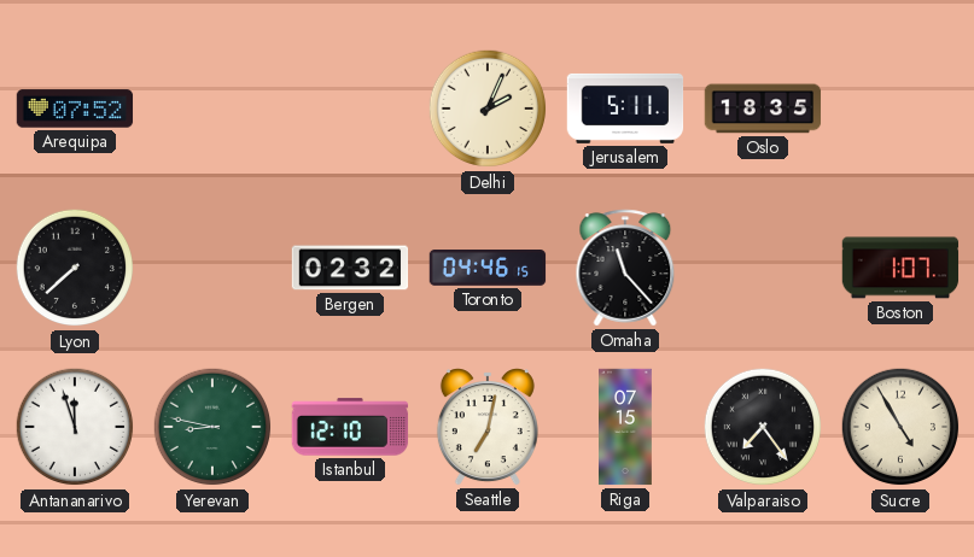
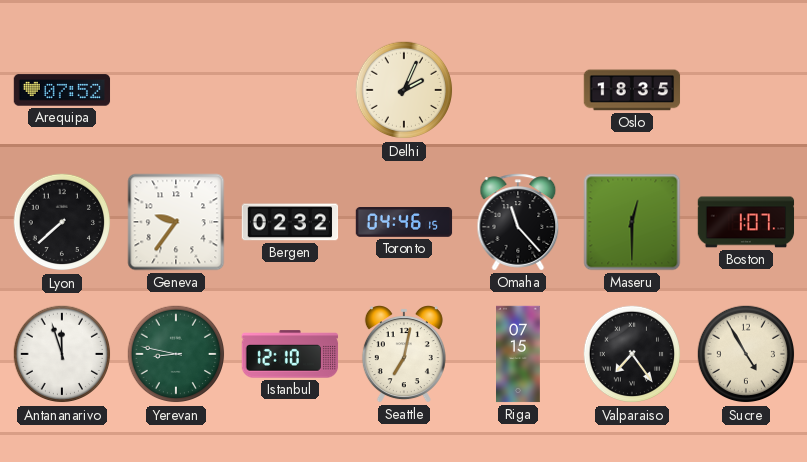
Jerusalem: 5:11 -> none (625, 109)
Geneva: none -> 9:36 (176, 222)
Maseru: none -> 12:30 (632, 222)
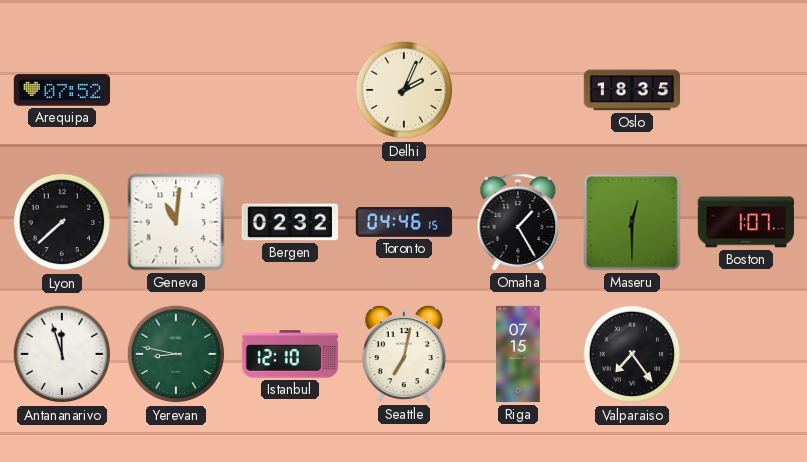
Geneva: 9:36 -> 11:01 (176, 222)
Omaha: 11:23 -> 1:25 (518, 222)
Sucre: 4:55 -> none (746, 354)
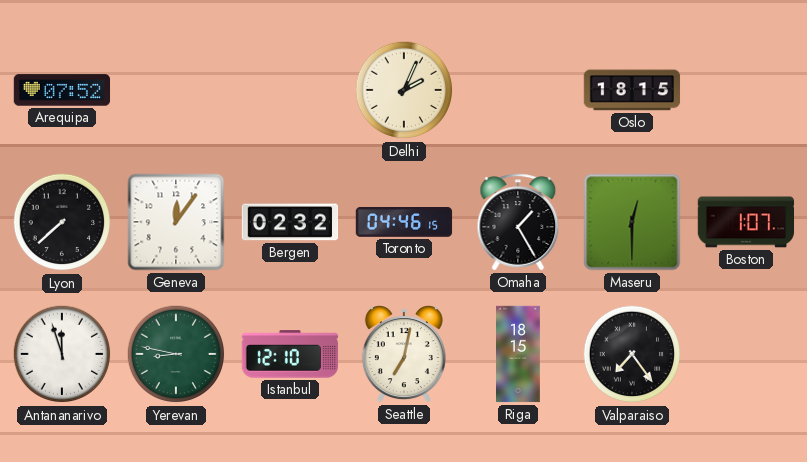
Oslo: 18:35 -> 18:15 (632, 90)
Geneva: 11:01 -> 12:06 (176, 222)
Riga: 07:15 -> 18:15 (518, 354)
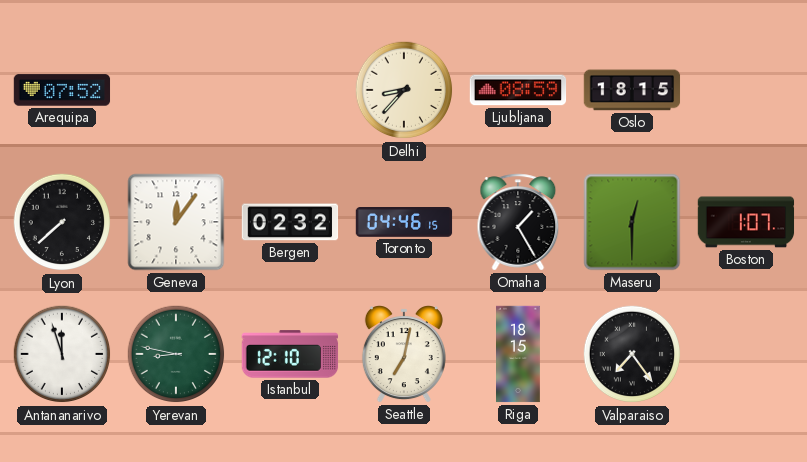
Delhi: 2:04 -> 8:37 (404, 90)
Ljubljana: none -> 08:59 (518, 90)
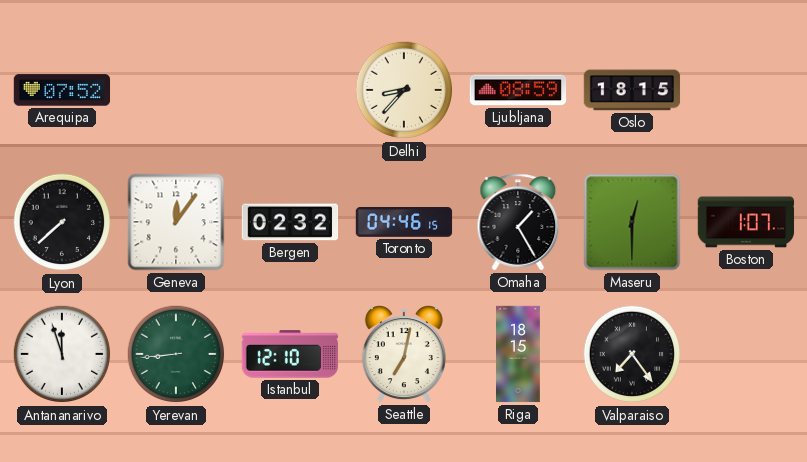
Yerevan: 8:47 -> 8:44 (176, 354)
